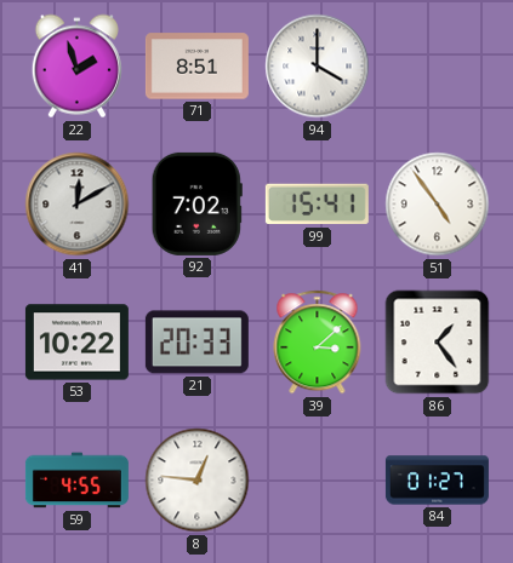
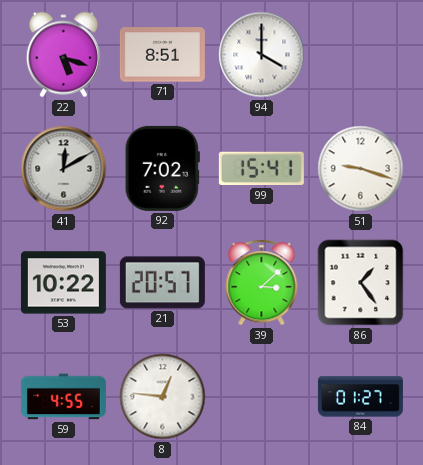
22: 1:57 -> 5:18 (63, 55)
51: 4:54 -> 9:18 (361, 169)
21: 20:33 -> 20:57 (162, 283)
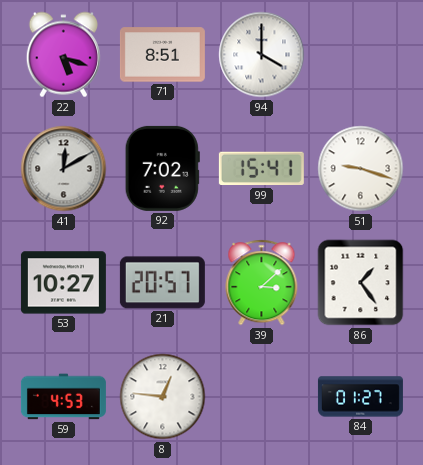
53: 10:22 -> 10:27 (63, 283)
59: 4:55 -> 4:53 (63, 397)
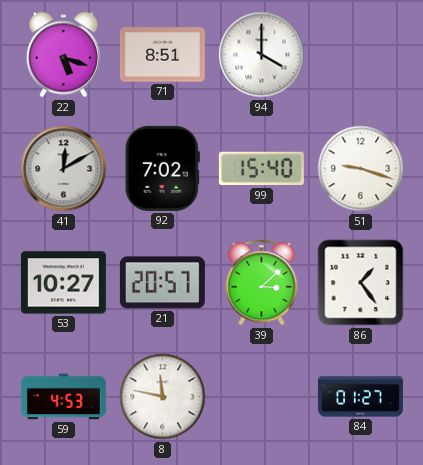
99: 15:41 -> 15:40 (261, 169)
8: 12:46 -> 11:47 (163, 397)
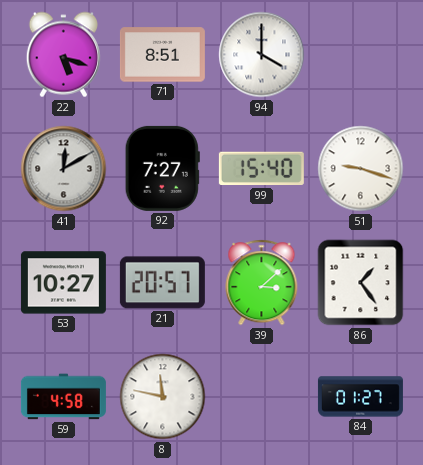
92: 7:02 -> 7:27 (162, 168)
59: 4:53 -> 4:58 (63, 397)
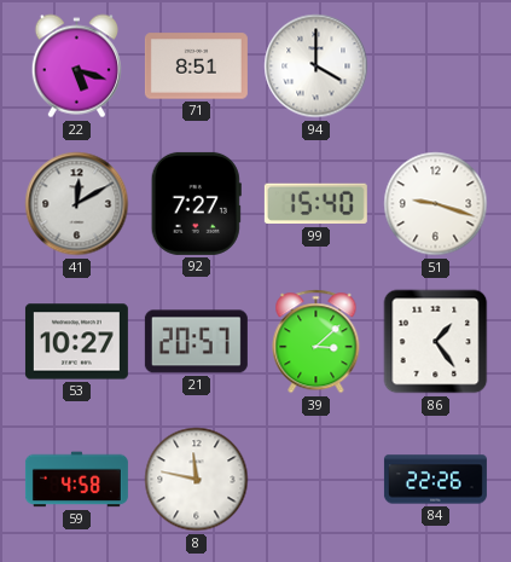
84: 01:27 -> 22:26 (435, 480)
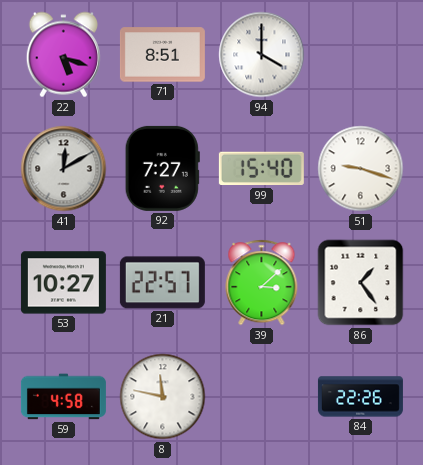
21: 20:57 -> 22:57 (162, 283)
